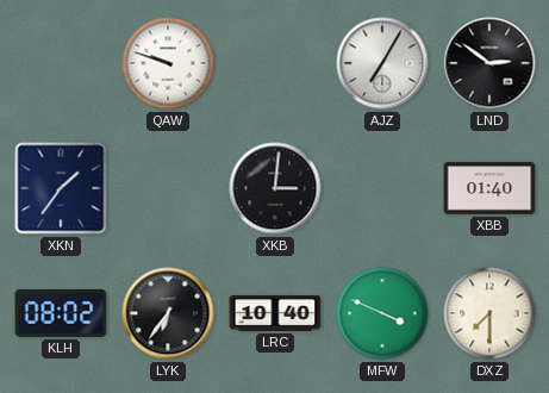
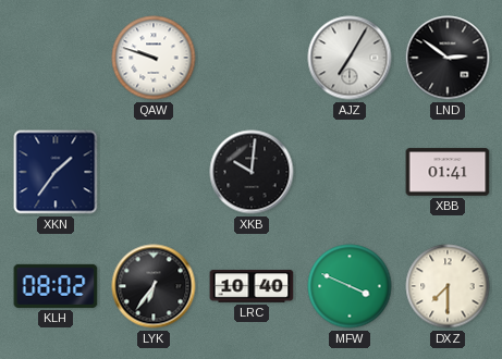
XKB: 3:01 -> 10:01 (252, 172)
XBB: 01:40 -> 01:41 (448, 172)
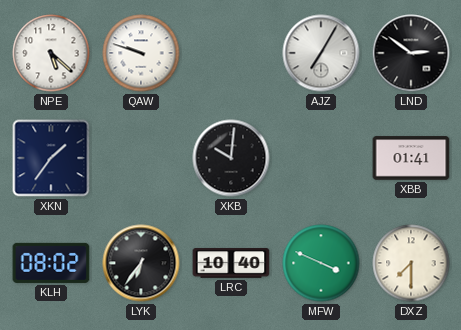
NPE: none -> 5:22 (51, 53)
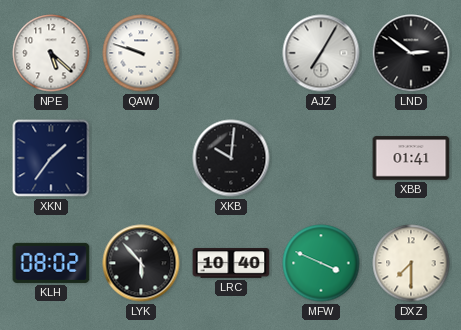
LYK: 6:36 -> 5:53 (141, 263)
